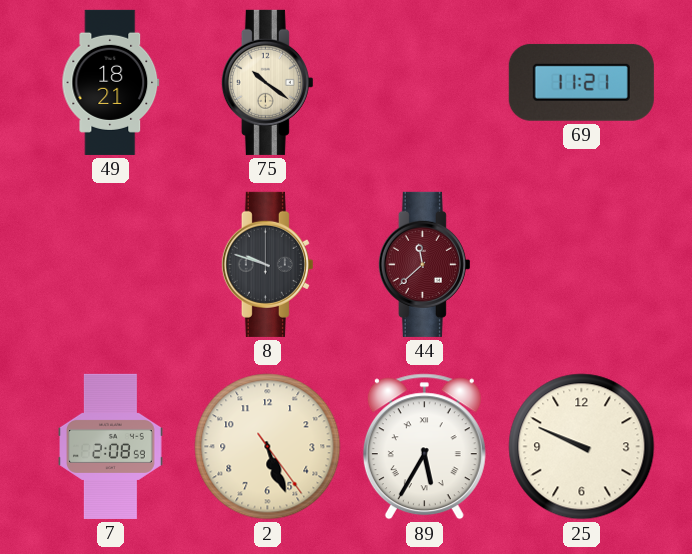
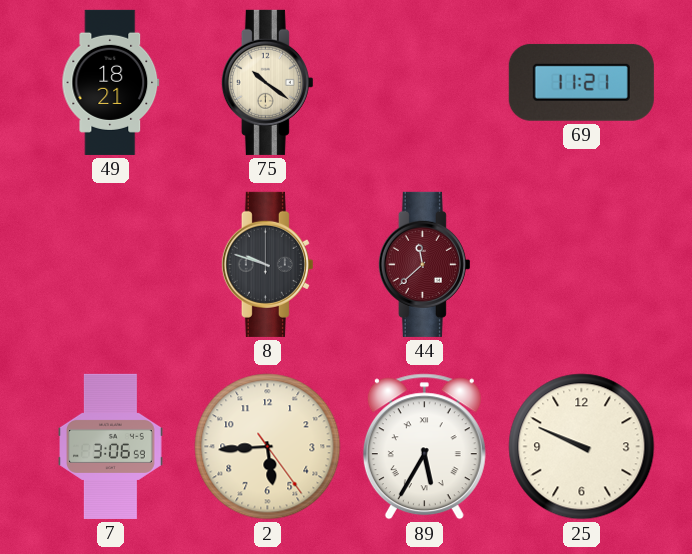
7: 2:08 -> 3:06 (111, 446)
2: 5:26 -> 5:44 (268, 447)
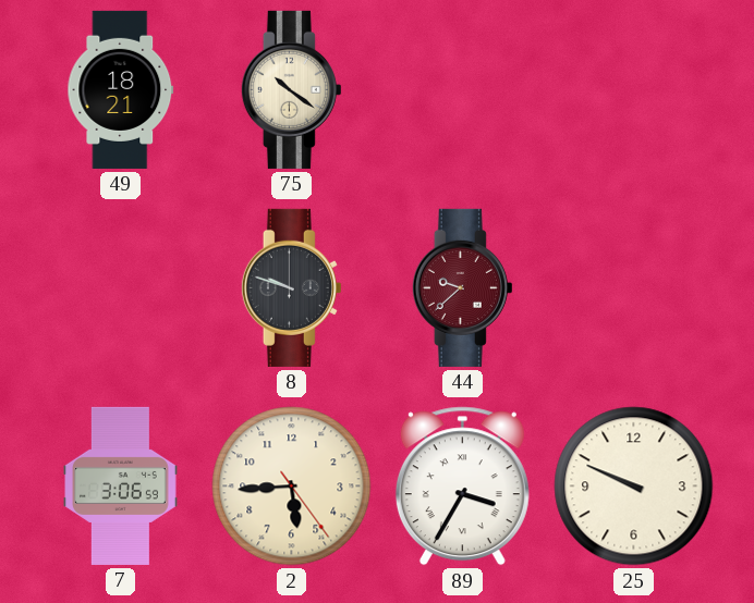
69: 11:21 -> none (581, 82)
44: 11:38 -> 9:38 (462, 287)
89: 5:35 -> 3:35 (462, 487)
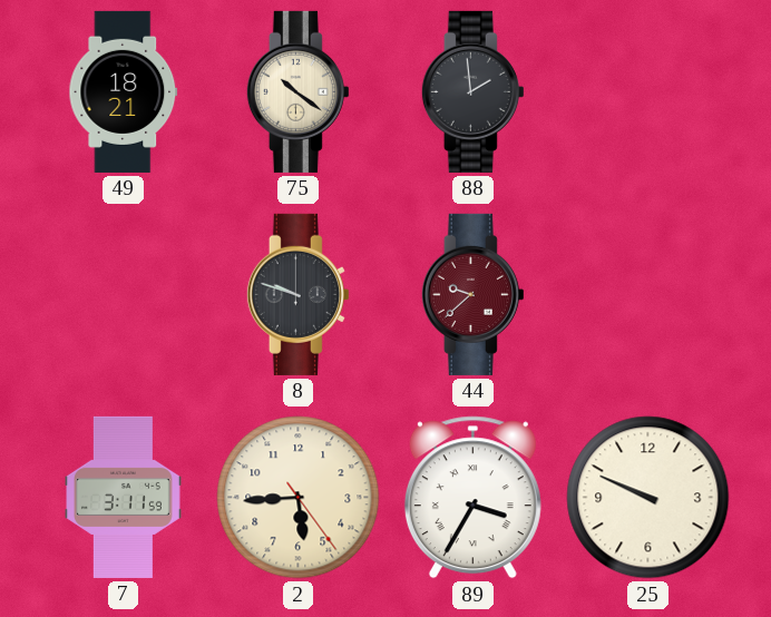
88: none -> 1:59 (472, 91)
7: 3:06 -> 3:11 (124, 497)
